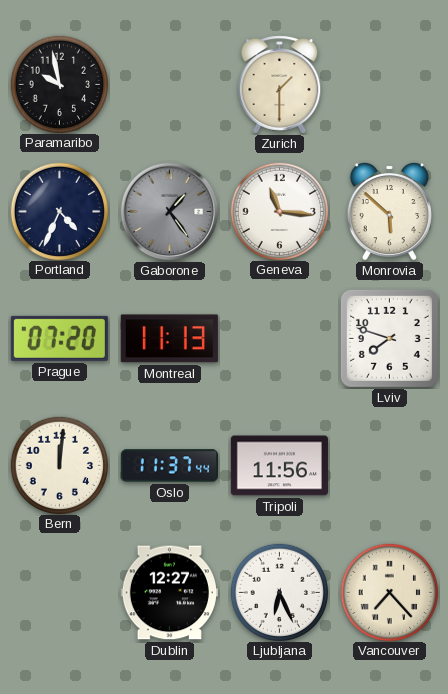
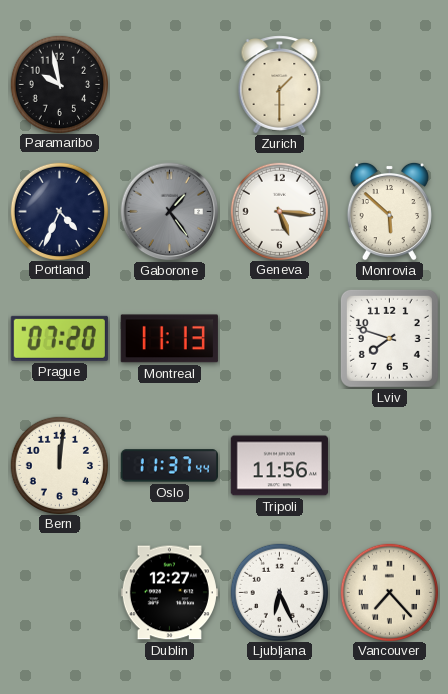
Geneva: 11:16 -> 5:16 (279, 211)
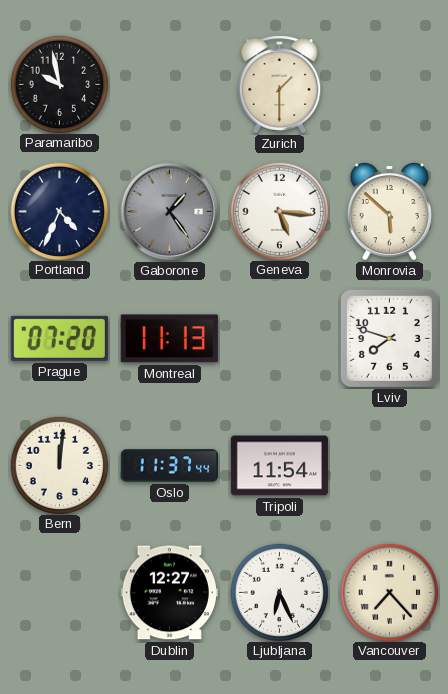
Tripoli: 11:56 -> 11:54 (279, 466)
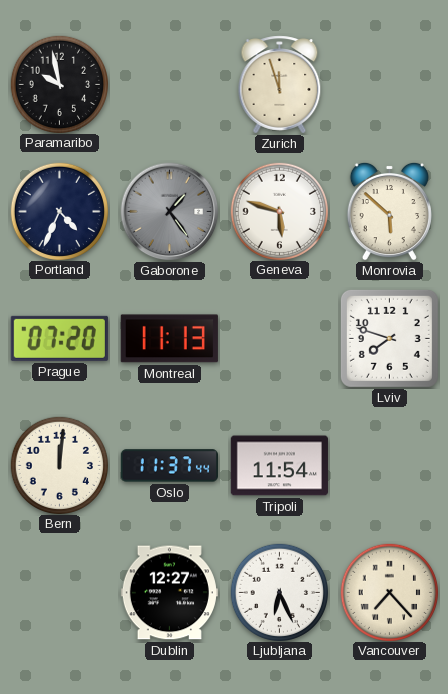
Zurich: 1:30 -> 11:57 (280, 85)
Geneva: 5:16 -> 5:48 (279, 211)
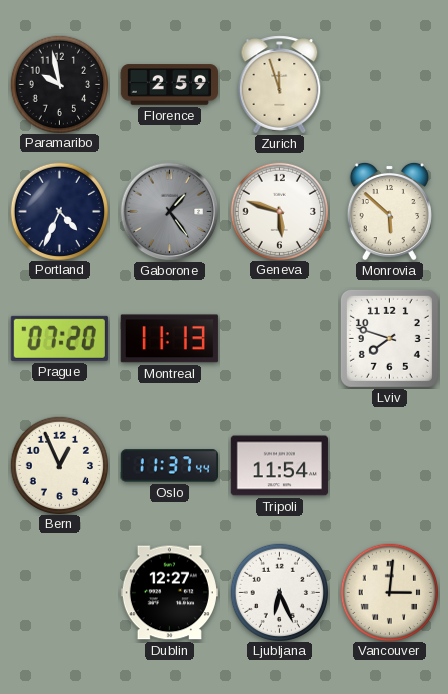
Florence: none -> 2:59 (169, 85)
Bern: 12:01 -> 12:56 (59, 465)
Vancouver: 7:23 -> 3:01 (389, 592)
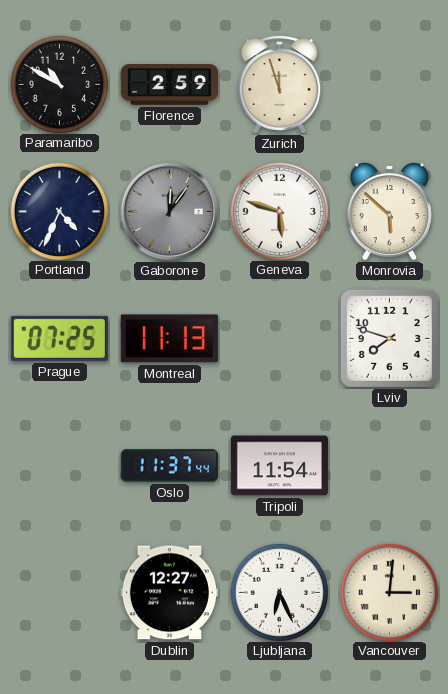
Paramaribo: 9:58 -> 10:50 (59, 84)
Gaborone: 1:24 -> 12:06 (170, 212)
Prague: 07:20 -> 07:25 (59, 338)
Bern: 12:56 -> none (59, 465)
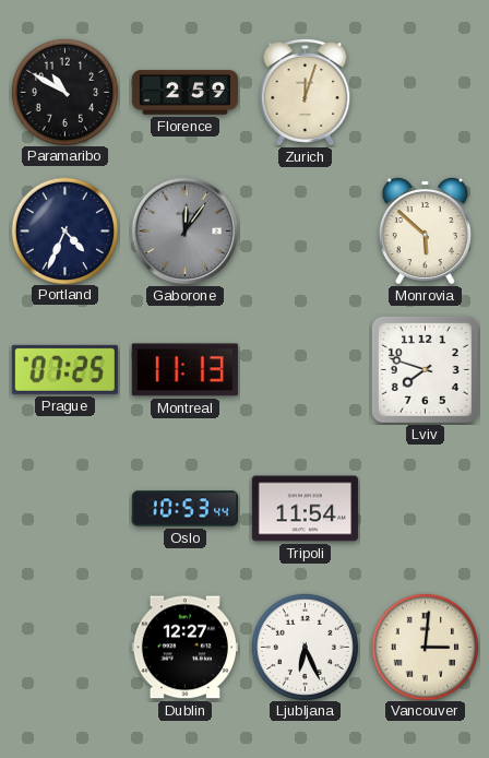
Zurich: 11:57 -> 12:03 (306, 93)
Geneva: 5:48 -> none (279, 211)
Oslo: 11:37 -> 10:53 (184, 509)
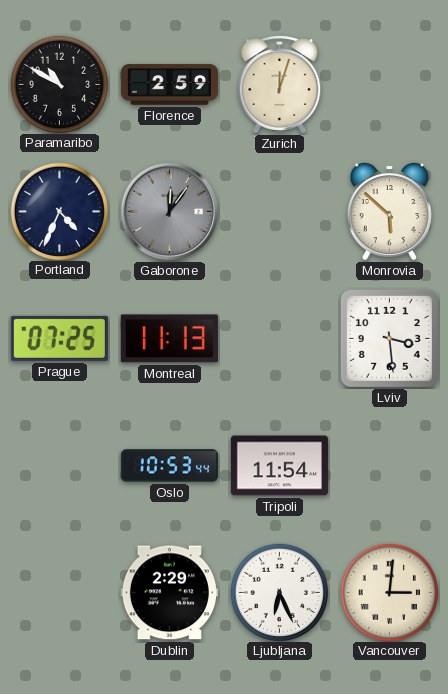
Lviv: 7:48 -> 3:29 (389, 338)
Dublin: 12:27 -> 2:29 (169, 593)
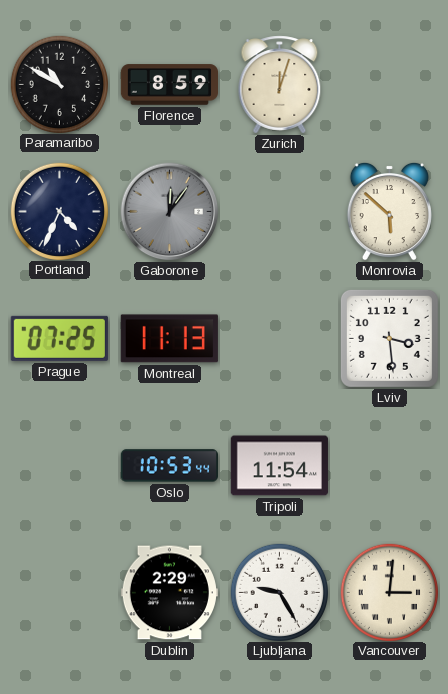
Florence: 2:59 -> 8:59 (169, 85)
Ljubljana: 6:26 -> 9:25 (279, 592)
